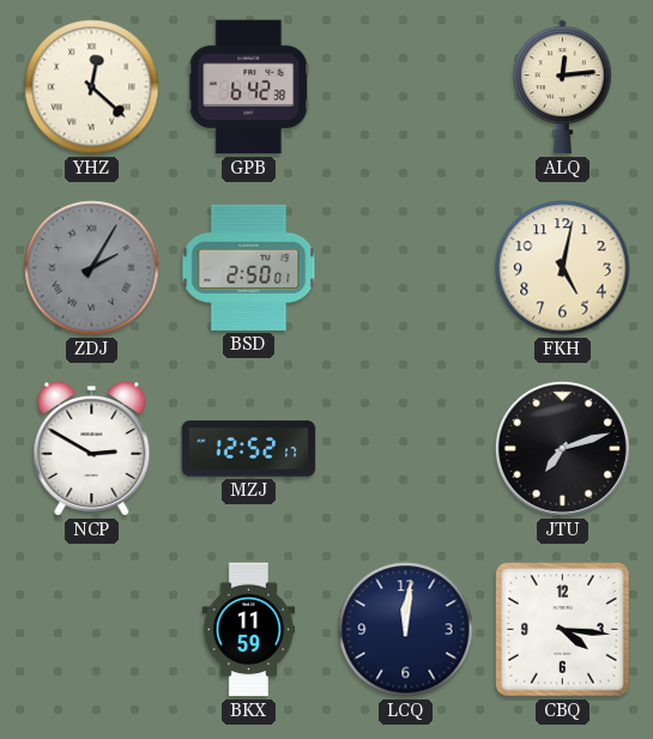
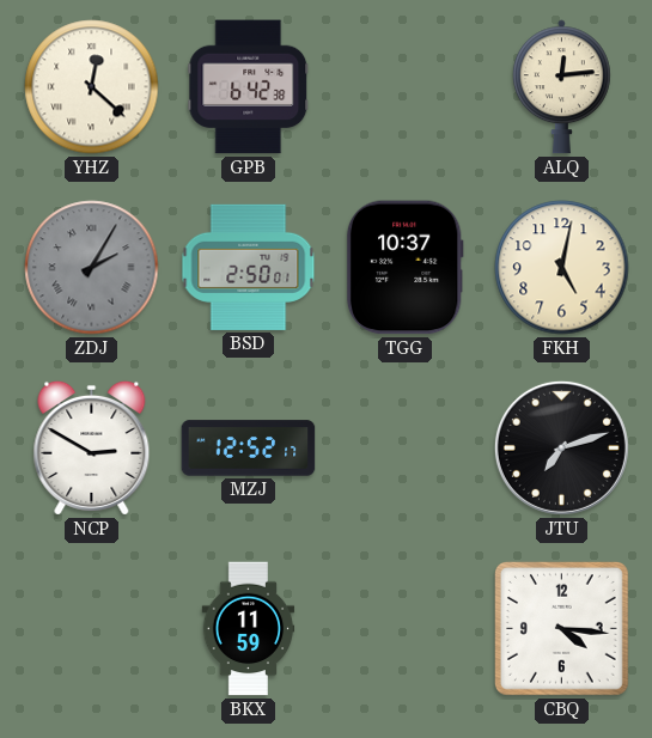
TGG: none -> 10:37 (404, 268)
LCQ: 12:01 -> none (406, 630)
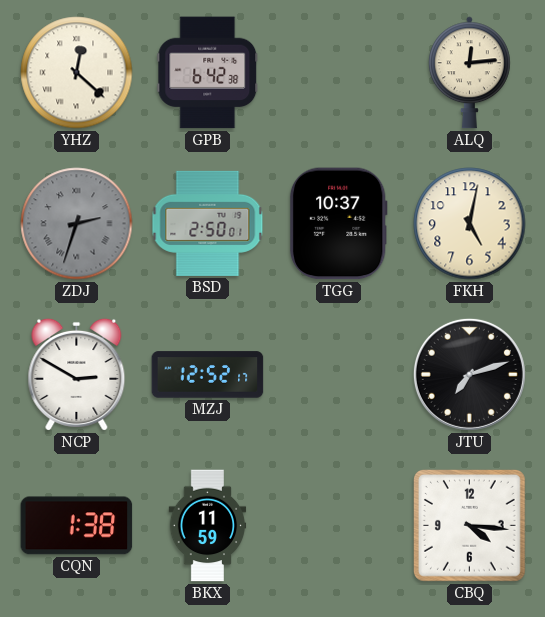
ZDJ: 2:05 -> 2:33 (77, 224)
CQN: none -> 1:38 (77, 526)
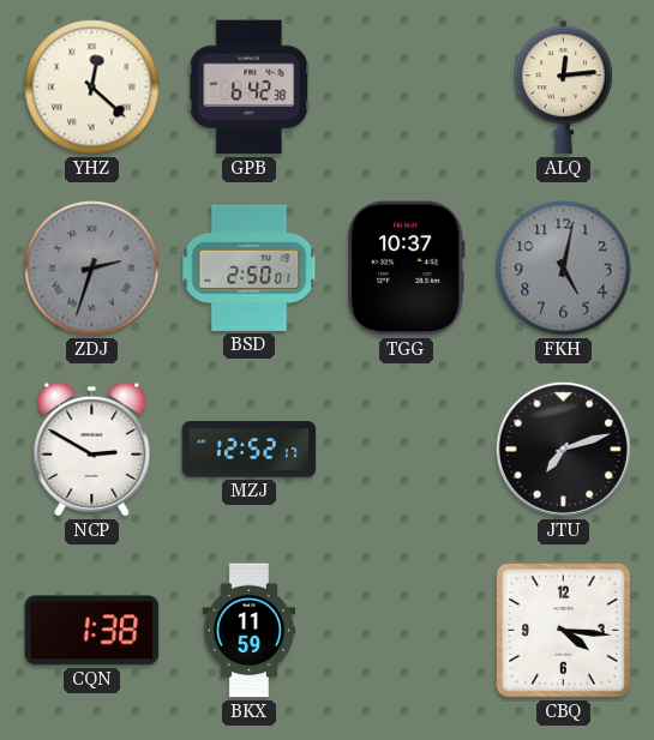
FKH dial: cream -> grey (564, 269)
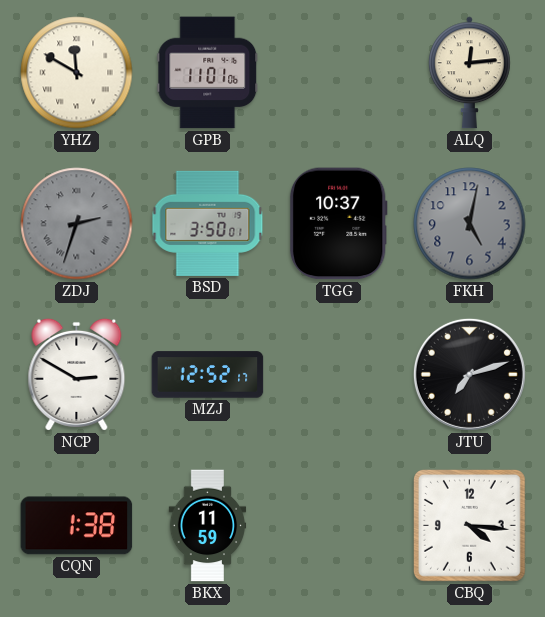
YHZ: 12:22 -> 11:50 (77, 73)
GPB: 6:42 -> 11:01 (208, 73)
BSD: 2:50 -> 3:50 (208, 223)
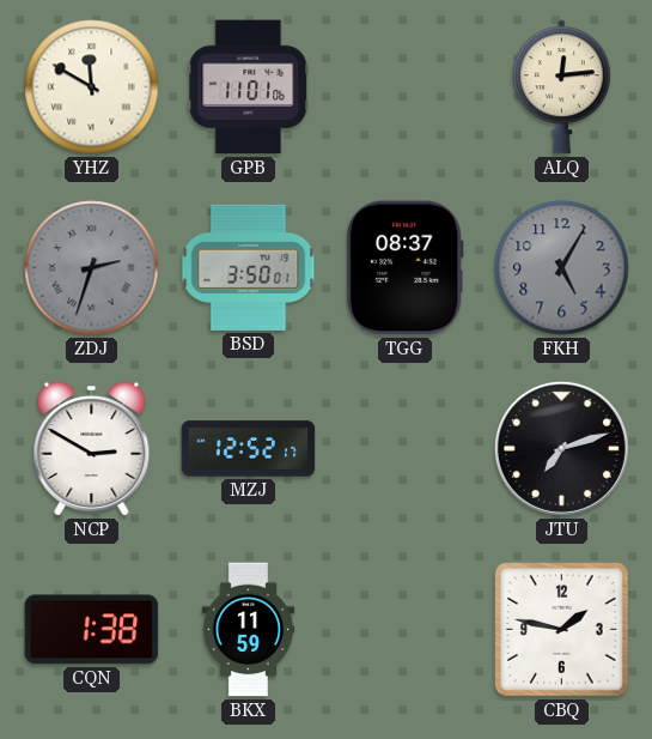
TGG: 10:37 -> 08:37 (404, 268)
FKH: 5:02 -> 5:05 (562, 268)
CBQ: 4:16 -> 1:47 (562, 630)
